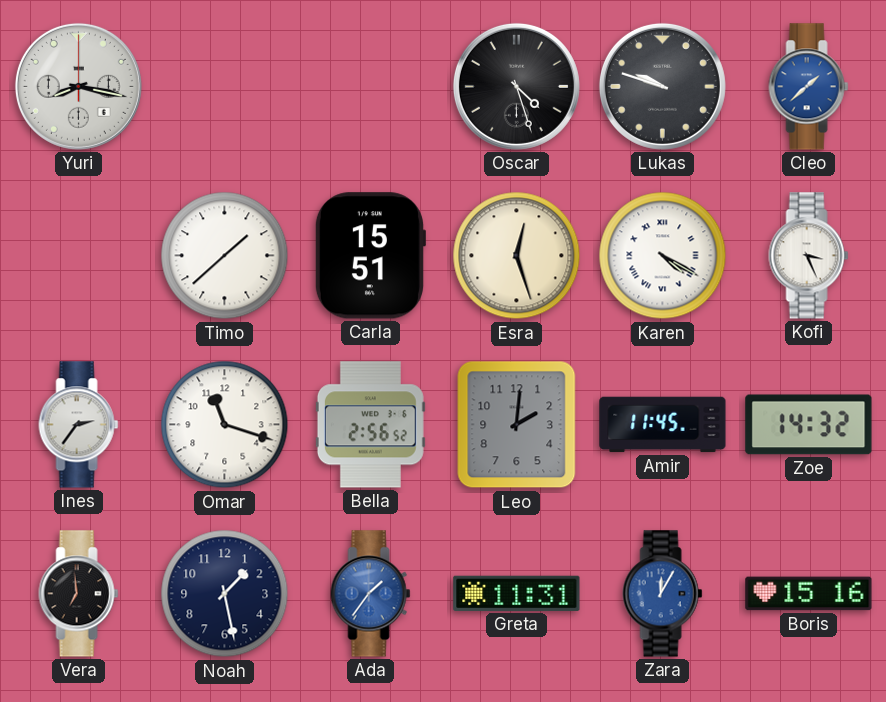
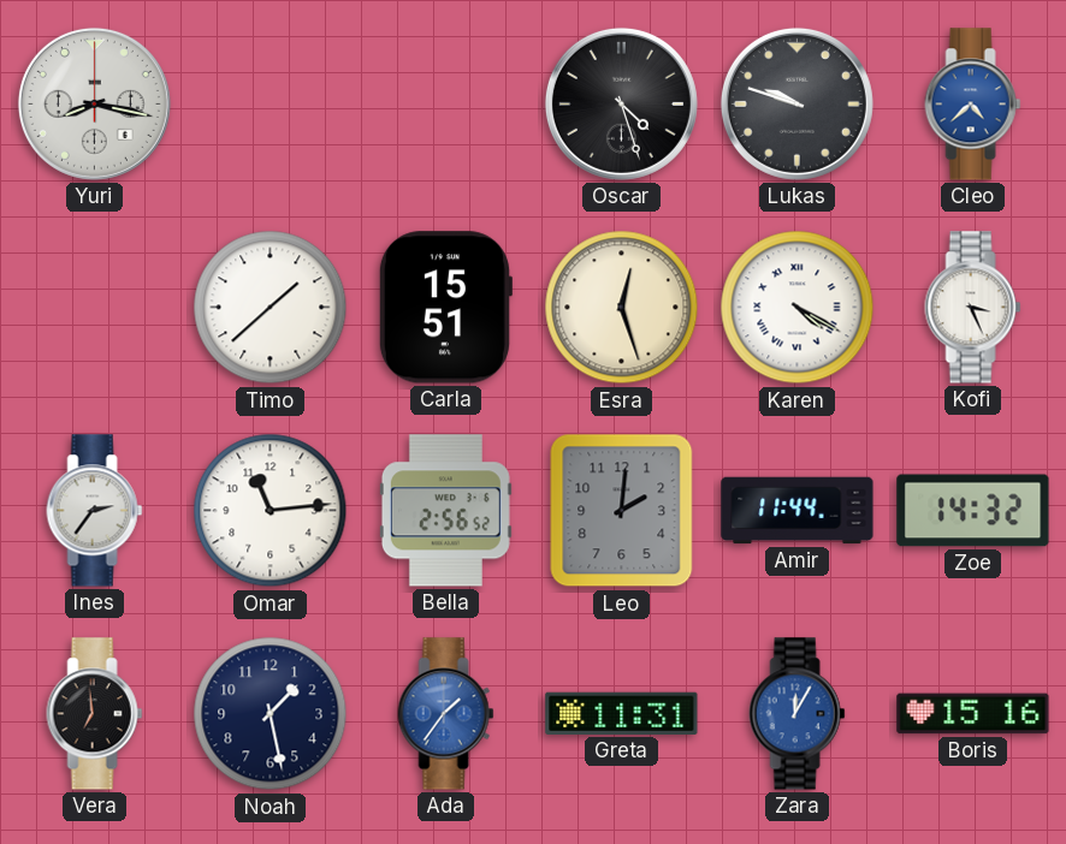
Cleo: 1:38 -> 4:38 (973, 105)
Omar: 11:18 -> 11:14 (271, 511)
Amir: 11:45 -> 11:44 (798, 511)
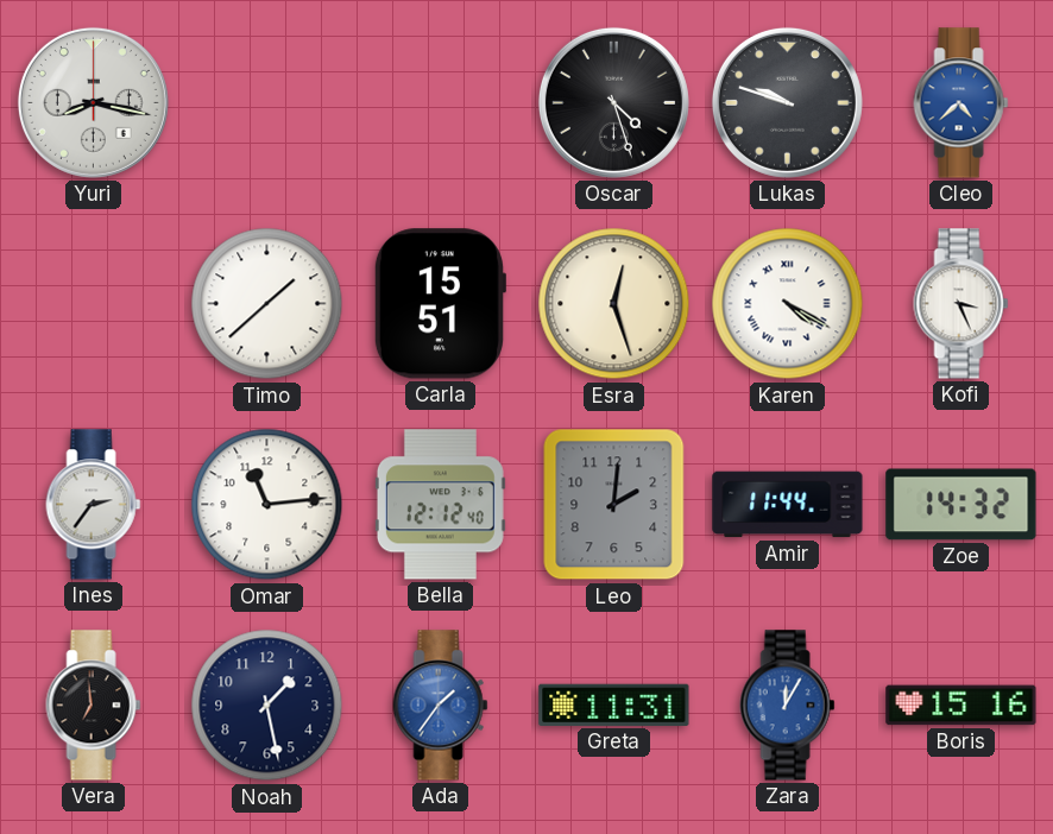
Bella: 2:56 -> 12:12 (440, 505)
